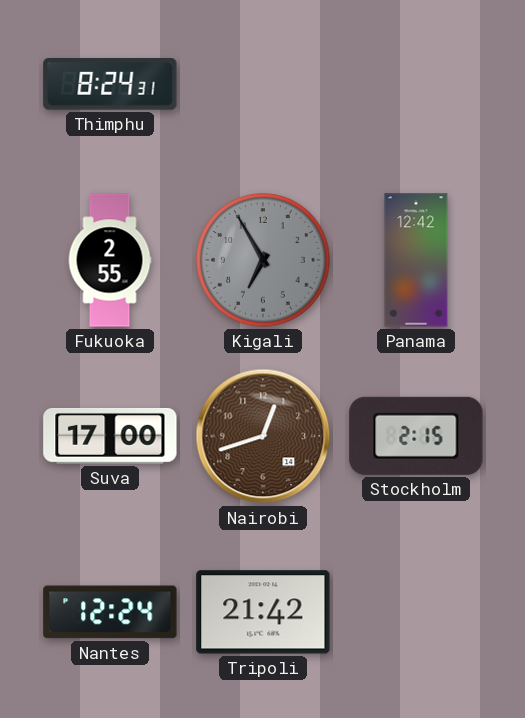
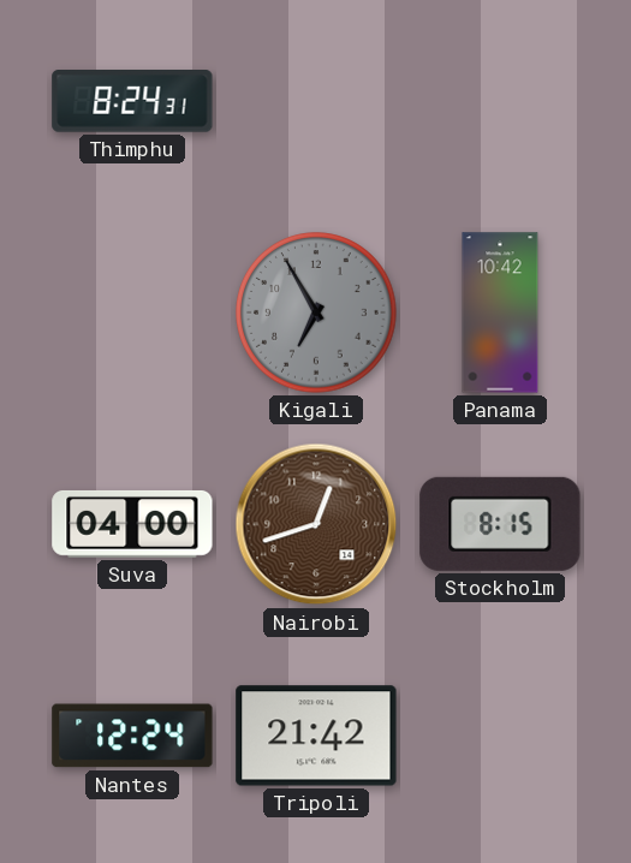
Fukuoka: 2:55 -> none (110, 260)
Panama: 12:42 -> 10:42 (500, 313)
Suva: 17:00 -> 04:00 (132, 524)
Stockholm: 2:15 -> 8:15 (500, 524)
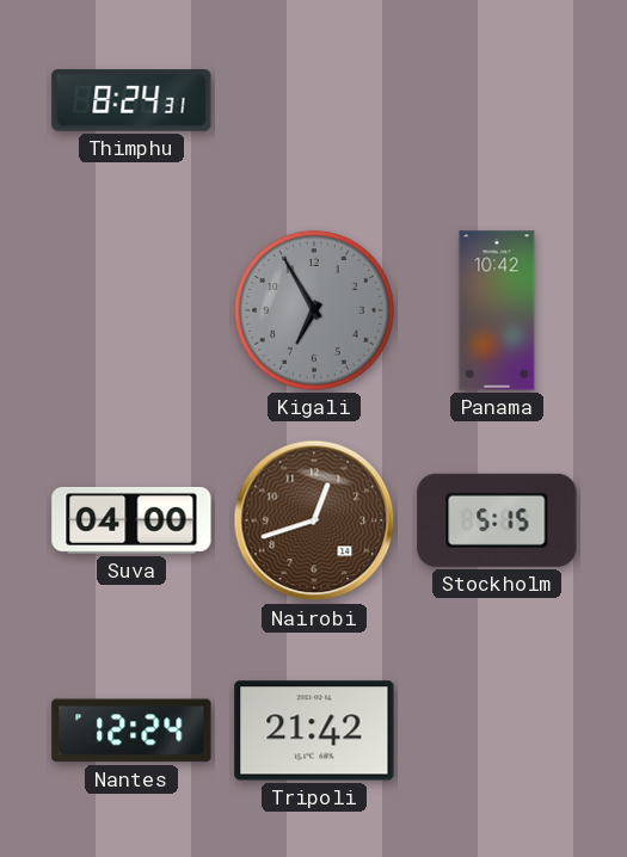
Stockholm: 8:15 -> 5:15 (497, 520)
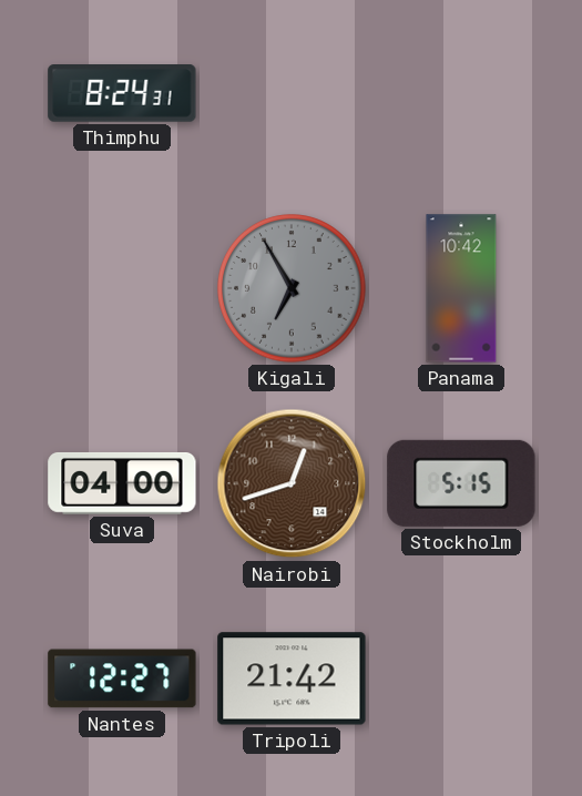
Nantes: 12:24 -> 12:27 (122, 678)
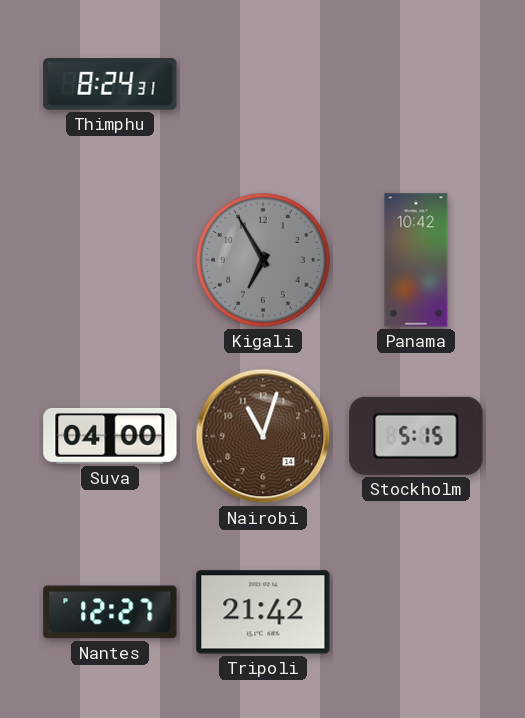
Nairobi: 12:42 -> 11:03 (263, 436)
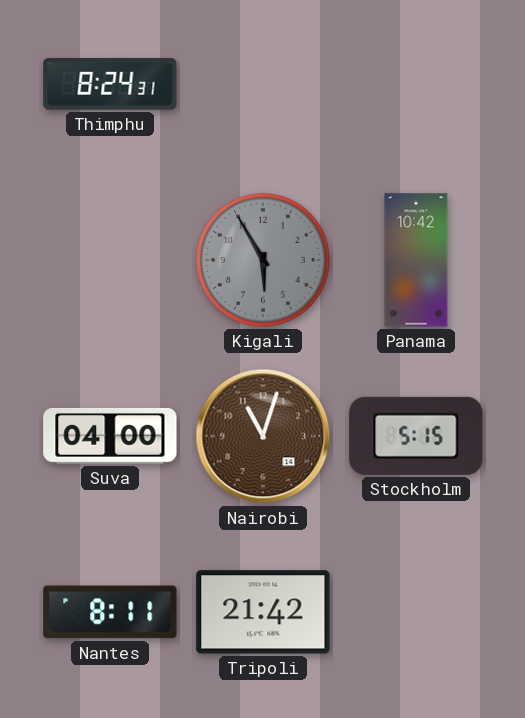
Kigali: 6:55 -> 5:55 (263, 260)
Nantes: 12:27 -> 8:11 (110, 612)
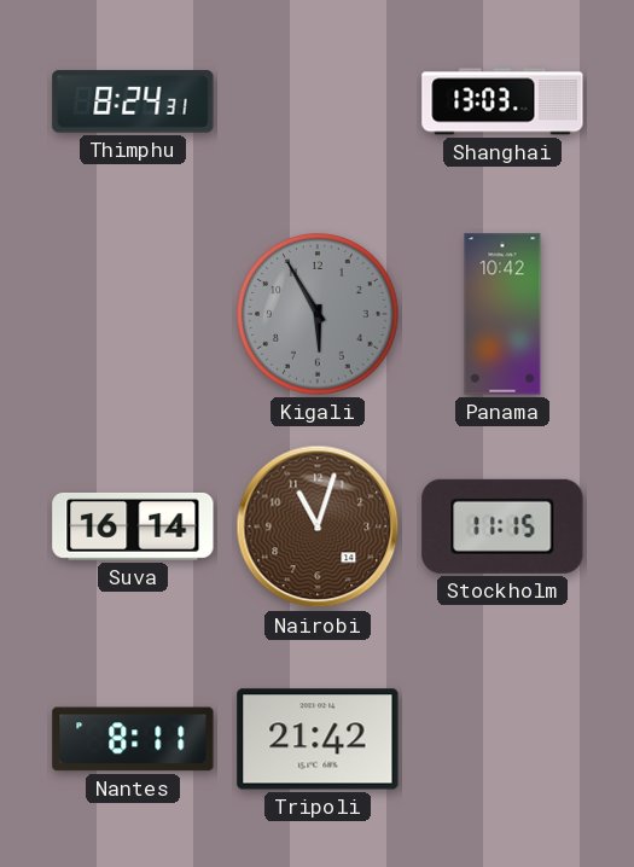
Shanghai: none -> 13:03 (502, 101)
Suva: 04:00 -> 16:14 (133, 526)
Stockholm: 5:15 -> 11:15 (502, 526)
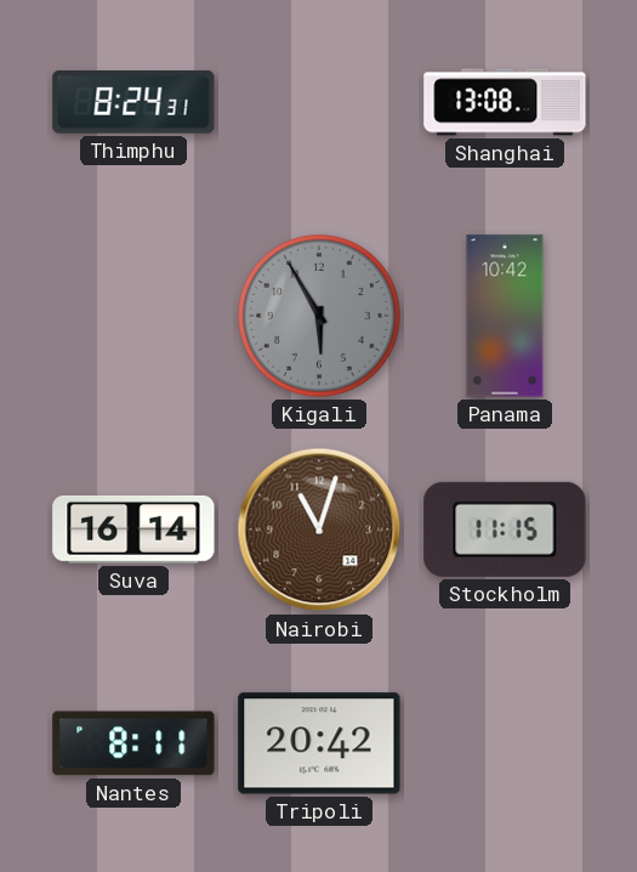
Shanghai: 13:03 -> 13:08 (505, 102)
Tripoli: 21:42 -> 20:42 (319, 743)
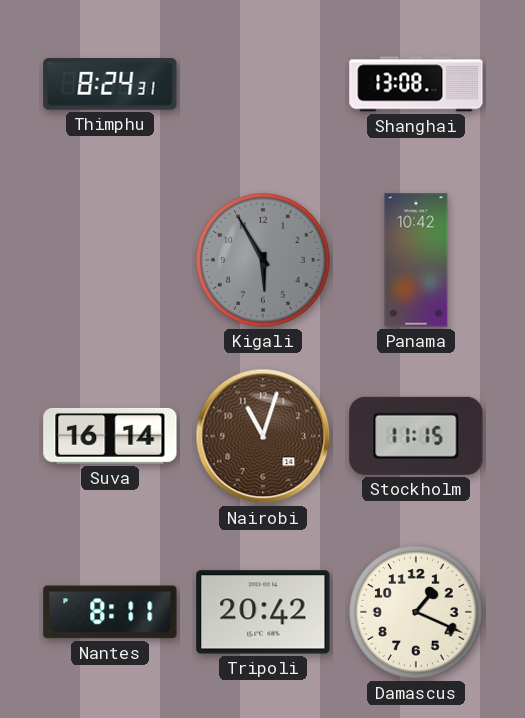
Damascus: none -> 1:19 (416, 612)
